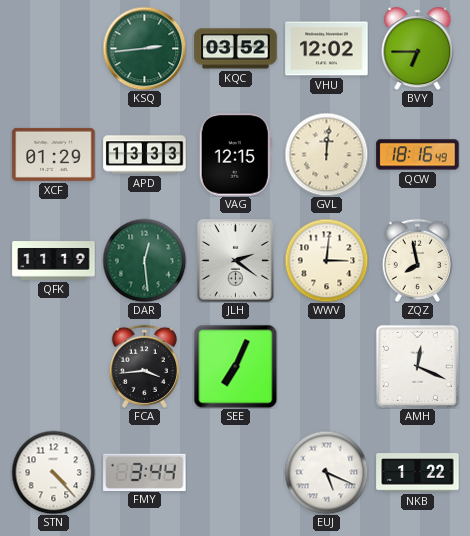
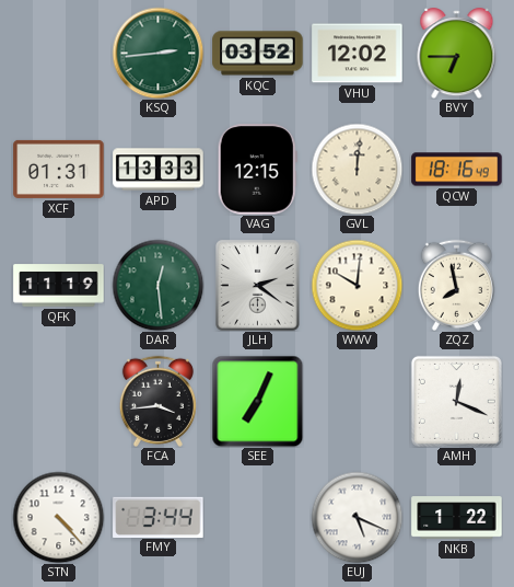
XCF: 01:29 -> 01:31 (59, 169)
WWV: 3:01 -> 10:01 (357, 285)
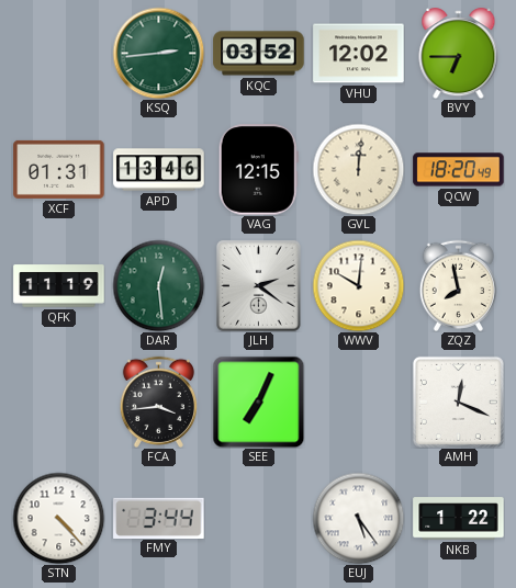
APD: 13:33 -> 13:46 (159, 170)
QCW: 18:16 -> 18:20 (459, 170)
EUJ: 5:19 -> 5:24 (358, 518)
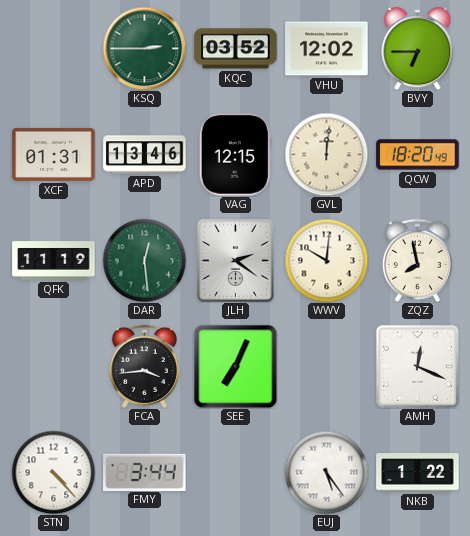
KSQ: 2:44 -> 2:45 (144, 48)
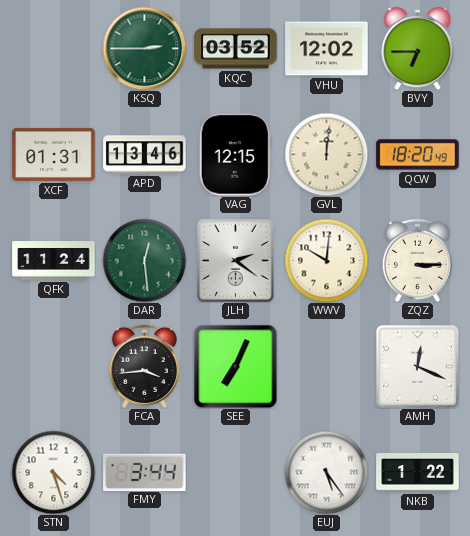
QFK: 11:19 -> 11:24 (54, 261)
ZQZ: 7:58 -> 3:15 (417, 260)
STN: 4:23 -> 4:27 (53, 472)
